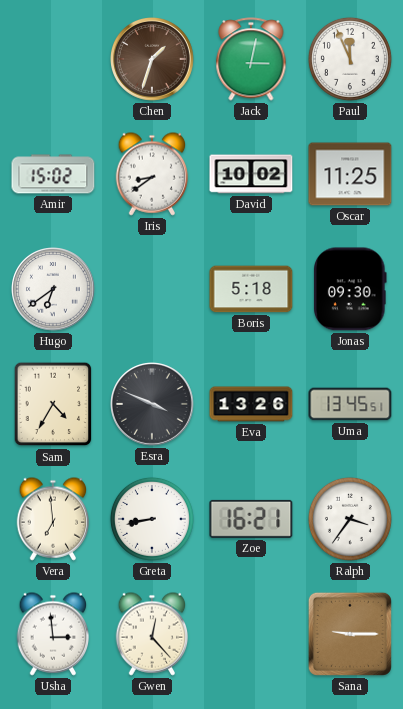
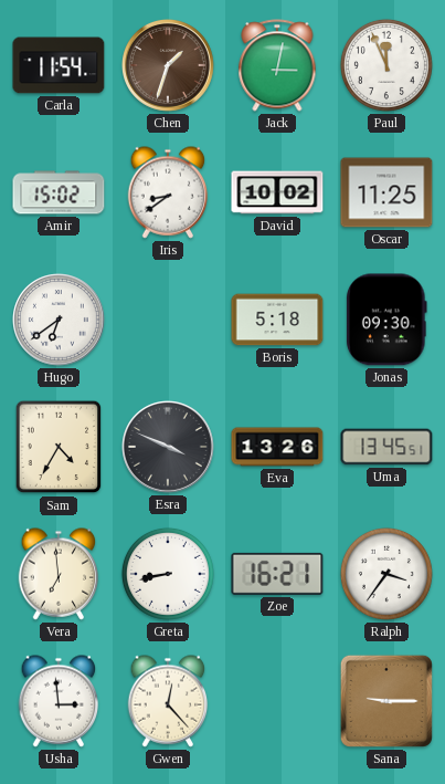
Carla: none -> 11:54 (59, 65)
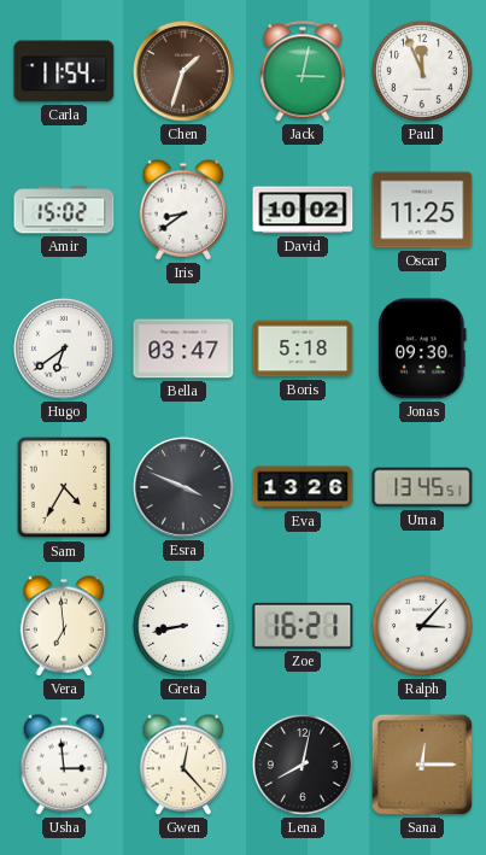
Bella: none -> 03:47 (183, 349)
Ralph: 3:36 -> 3:07 (422, 626)
Lena: none -> 8:02 (303, 765)
Sana: 9:15 -> 12:15 (422, 765)
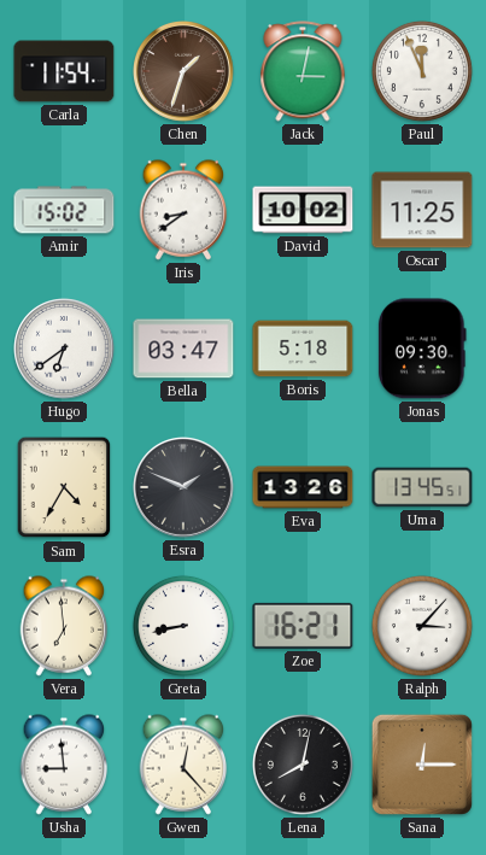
Esra: 3:49 -> 1:49 (185, 488)
Usha: 2:59 -> 8:59 (64, 765)
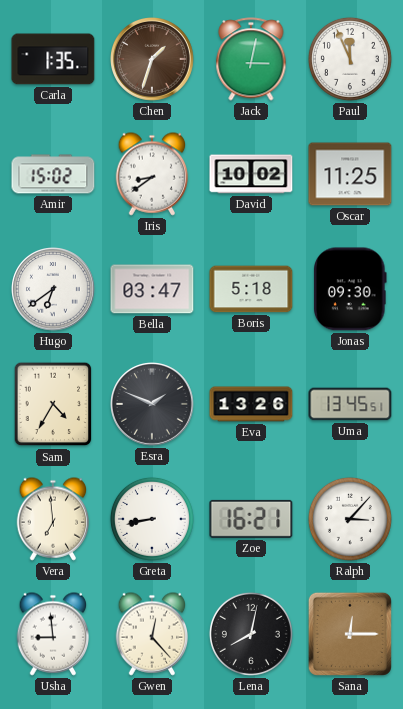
Carla: 11:54 -> 1:35 (53, 59)
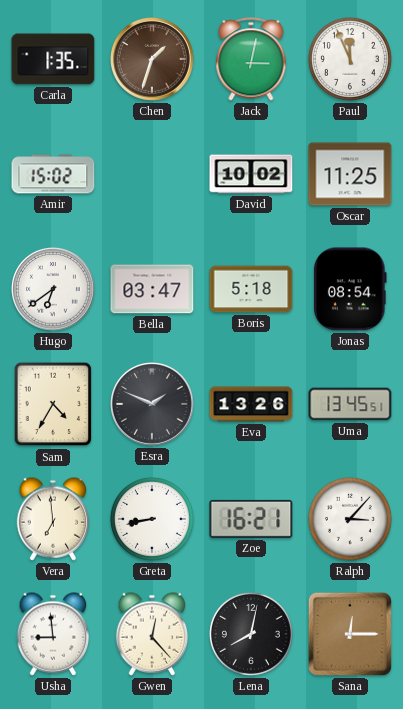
Iris: 8:39 -> none (152, 174)
Jonas: 09:30 -> 08:54 (351, 289)
